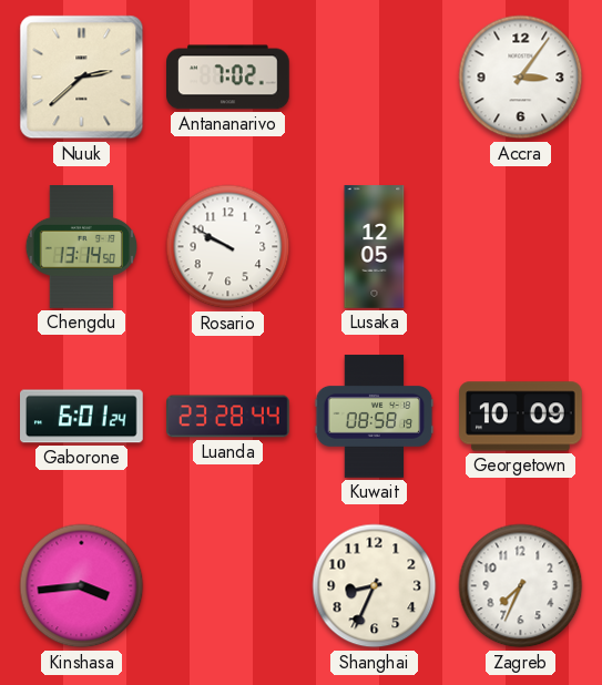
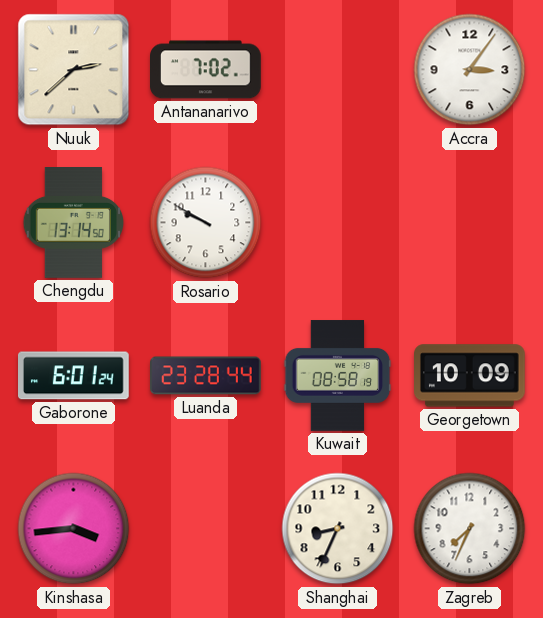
Lusaka: 12:05 -> none (375, 247)
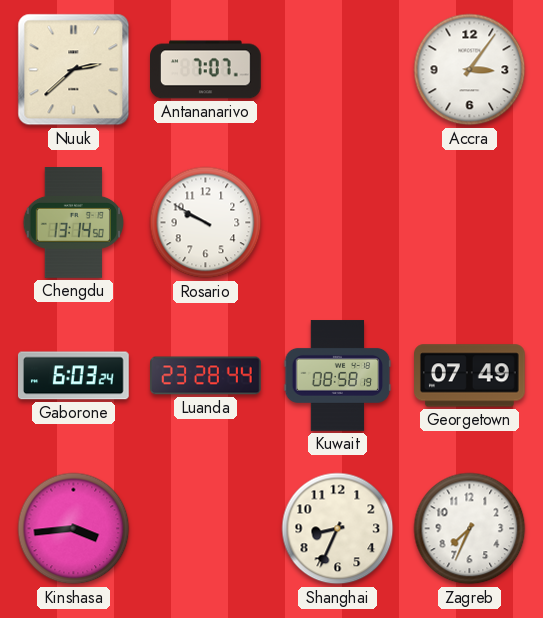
Antananarivo: 7:02 -> 7:07 (206, 70)
Gaborone: 6:01 -> 6:03 (74, 376)
Georgetown: 10:09 -> 07:49 (470, 376)
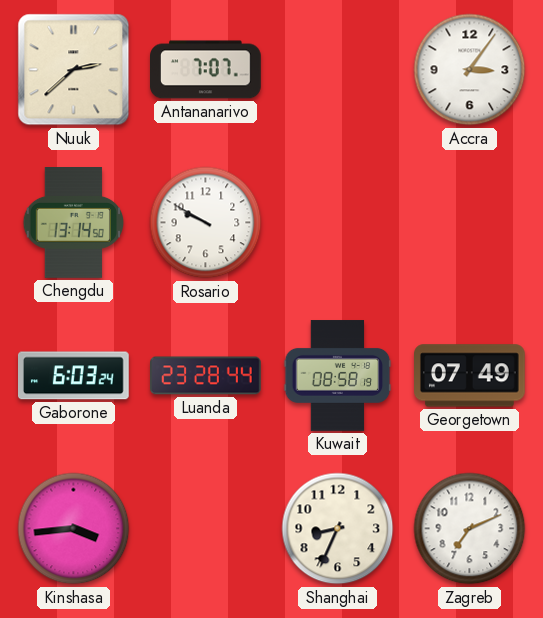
Zagreb: 7:34 -> 7:11 (470, 529)
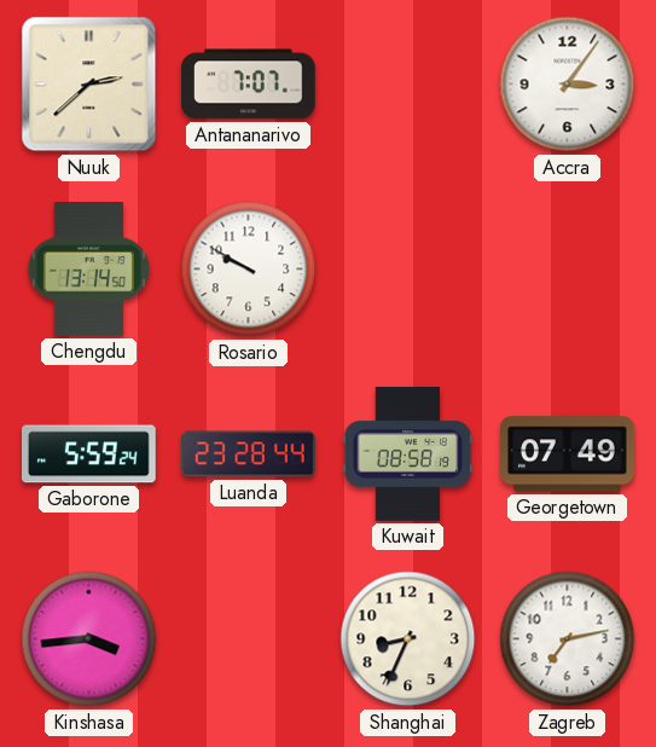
Gaborone: 6:03 -> 5:59 (89, 454)
Zagreb: 7:11 -> 7:13 (568, 639)
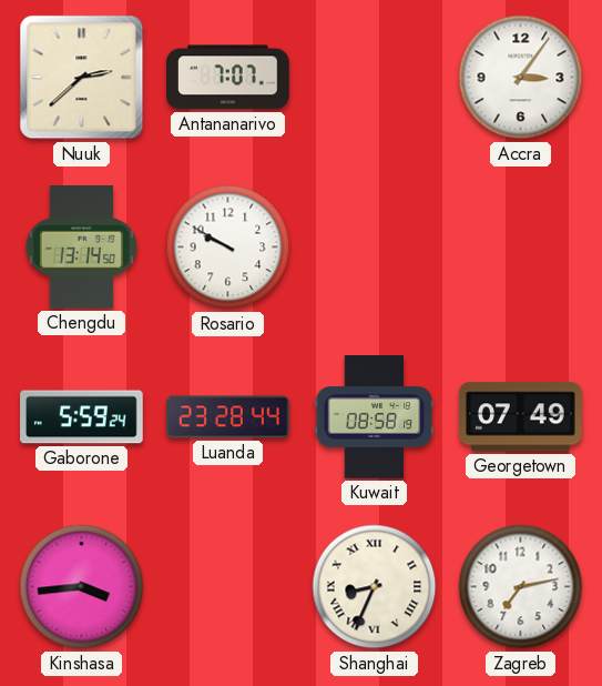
Shanghai numerals: Arabic -> Roman (375, 587)
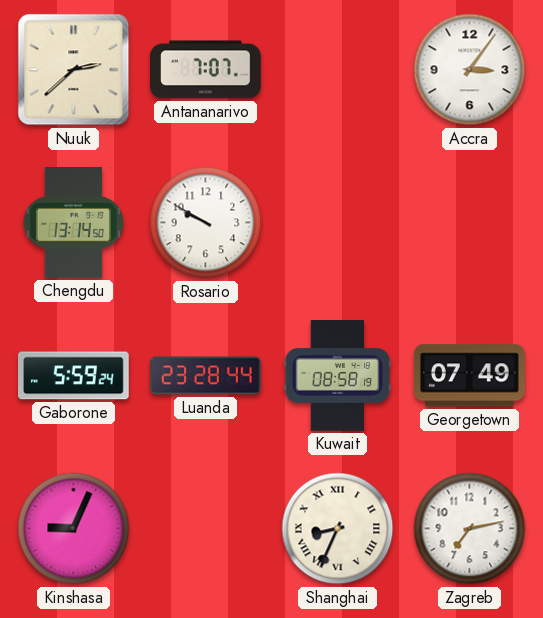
Kinshasa: 3:44 -> 9:04 (74, 529)
